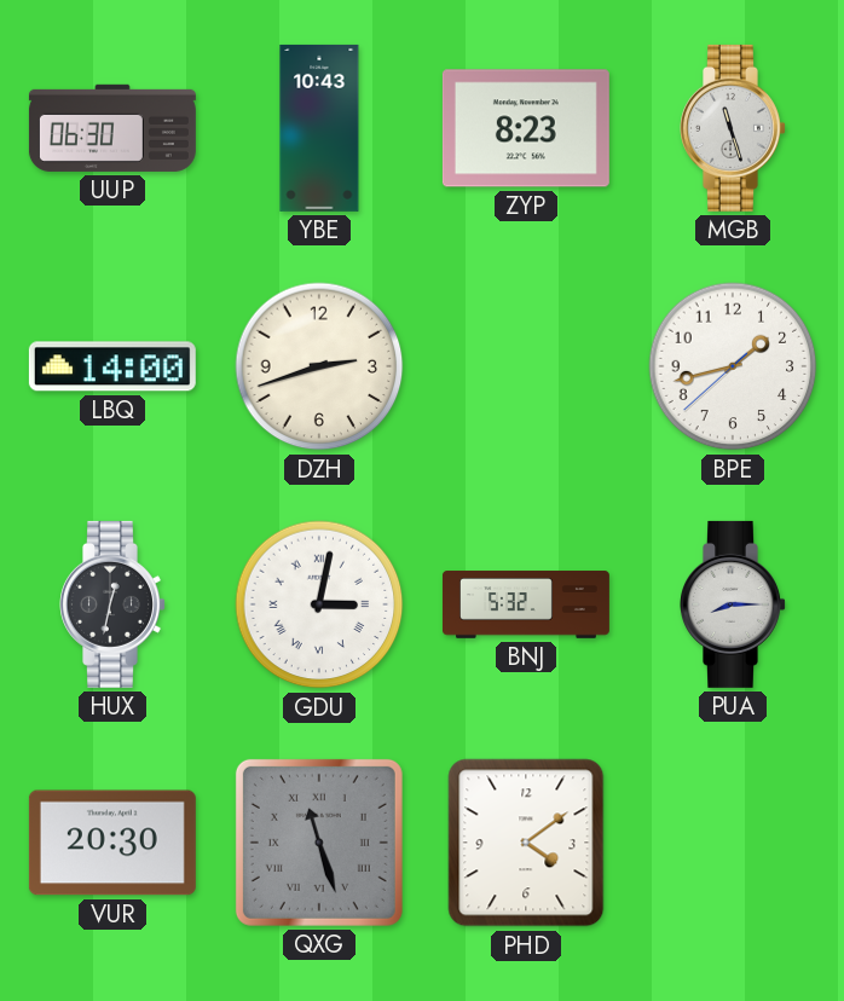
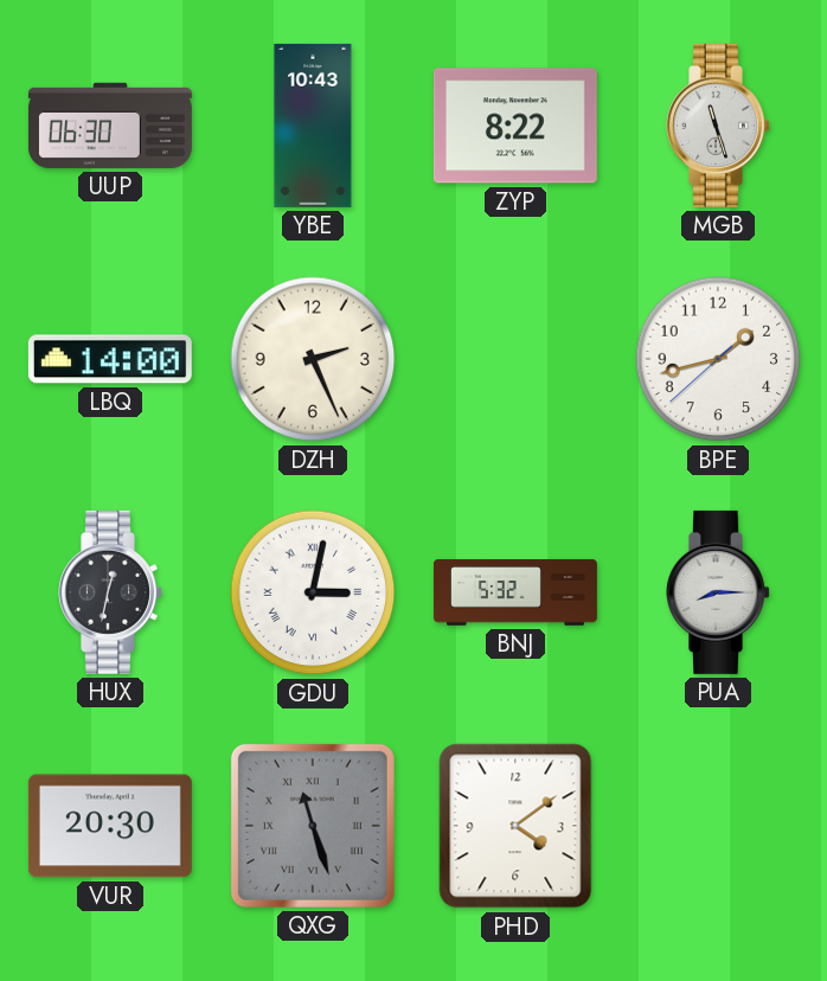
ZYP: 8:23 -> 8:22 (515, 126)
DZH: 2:42 -> 2:26 (313, 359)
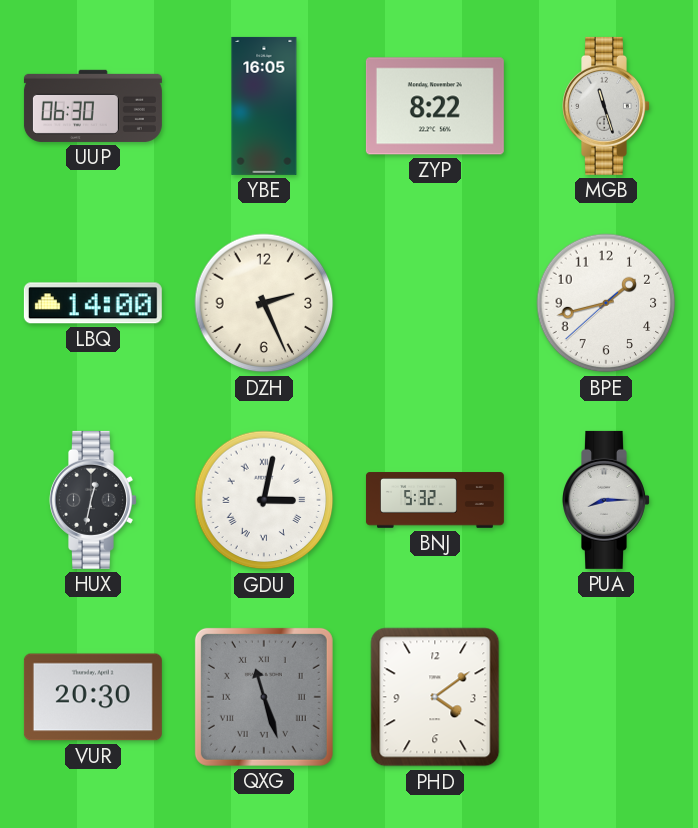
YBE: 10:43 -> 16:05 (264, 106)
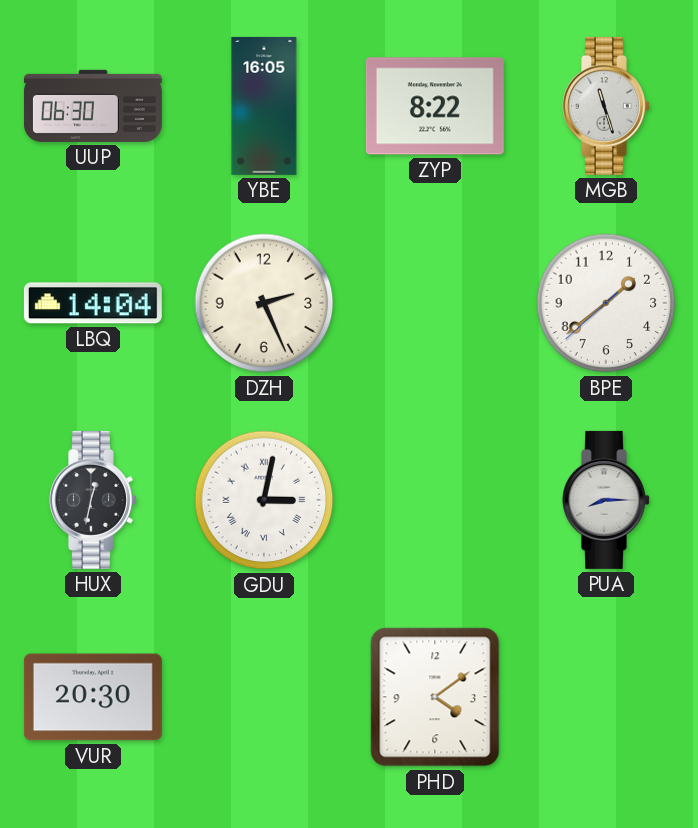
LBQ: 14:00 -> 14:04 (93, 303)
BPE: 1:42 -> 1:38 (606, 303)
BNJ: 5:32 -> none (435, 500)
QXG: 11:27 -> none (264, 697)
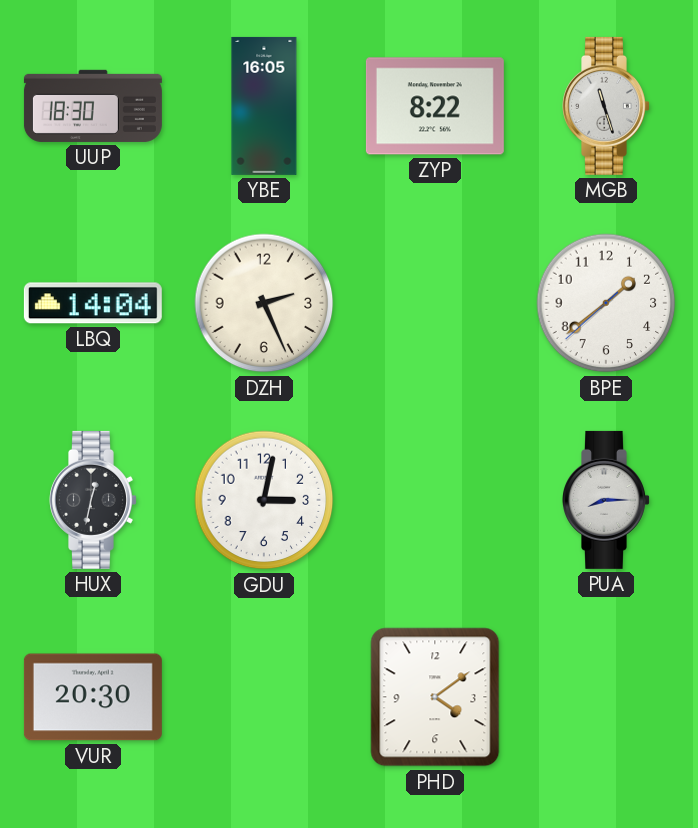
UUP: 06:30 -> 18:30 (93, 106)
GDU numerals: Roman -> Arabic (264, 500)
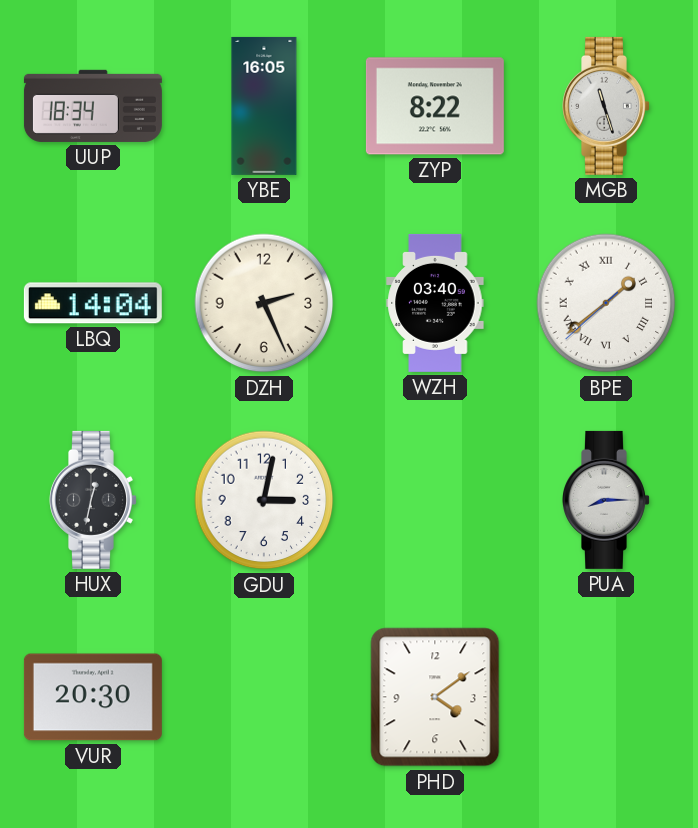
UUP: 18:30 -> 18:34 (93, 106)
WZH: none -> 03:40 (435, 303)
BPE numerals: Arabic -> Roman (606, 303)
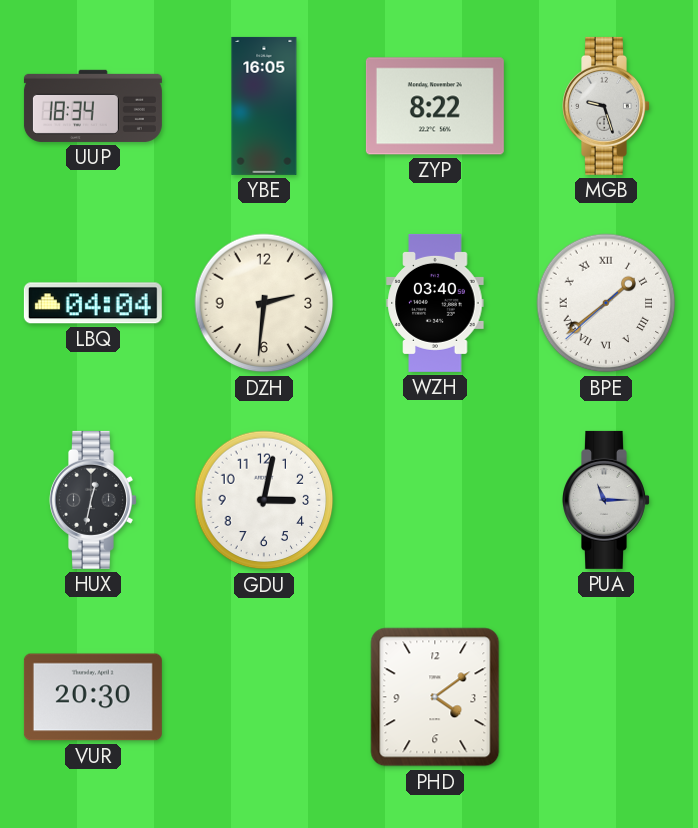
MGB: 11:27 -> 9:27 (607, 106)
LBQ: 14:04 -> 04:04 (93, 303)
DZH: 2:26 -> 2:31 (264, 303)
PUA: 8:15 -> 11:15 (607, 500)
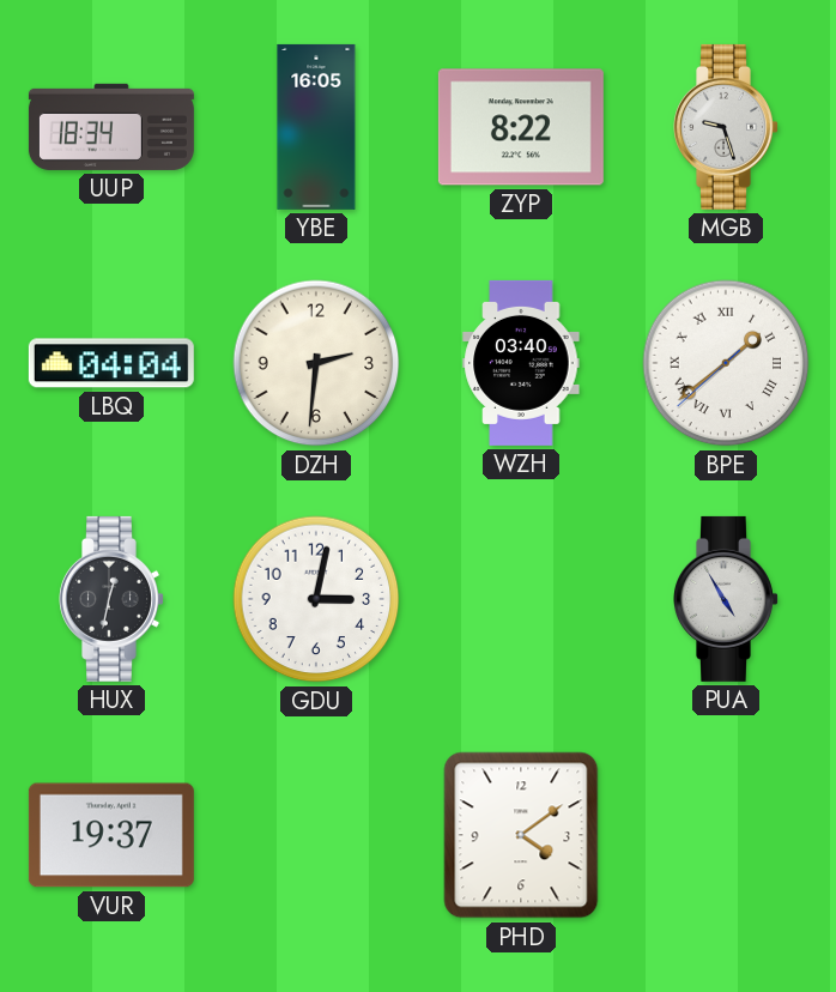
PUA: 11:15 -> 4:55 (727, 599)
VUR: 20:30 -> 19:37 (111, 835)
